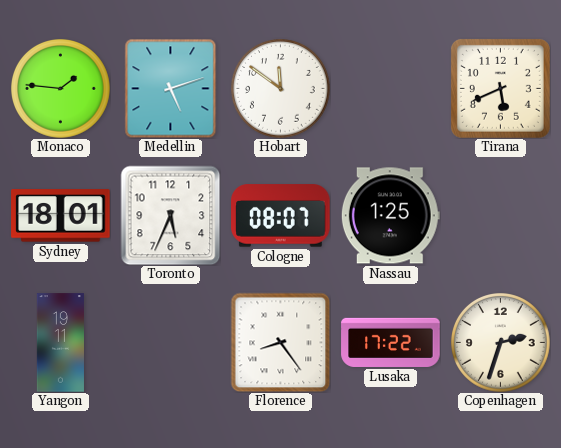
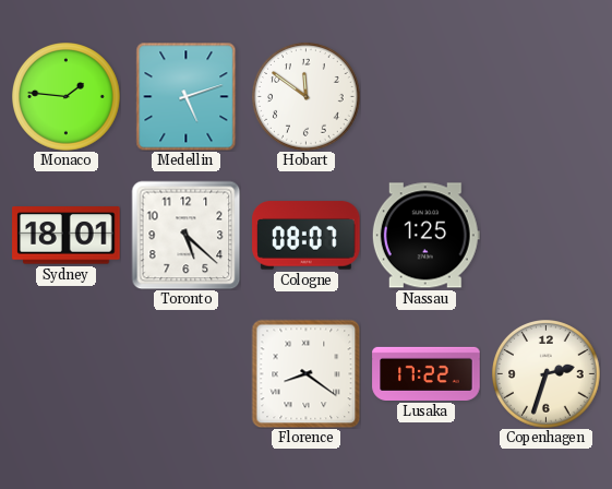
Tirana: 5:41 -> none (500, 88)
Toronto: 5:34 -> 5:22 (185, 235)
Yangon: 19:11 -> none (60, 343)
Florence: 8:24 -> 8:21 (305, 373)
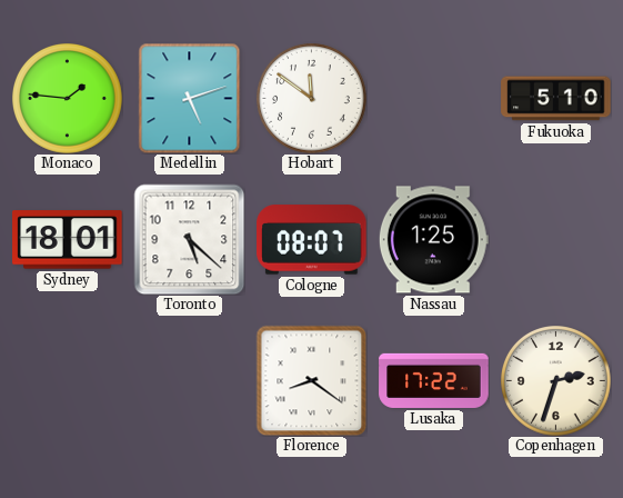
Fukuoka: none -> 5:10 (556, 99)
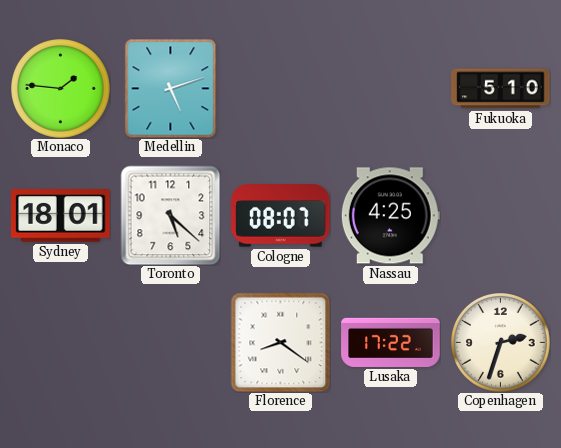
Hobart: 11:51 -> none (312, 99)
Nassau: 1:25 -> 4:25 (390, 216)
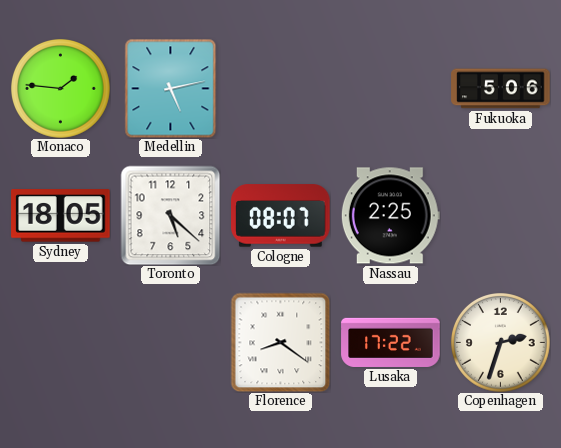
Medellin: 5:12 -> 5:13 (171, 88)
Fukuoka: 5:10 -> 5:06 (501, 89)
Sydney: 18:01 -> 18:05 (61, 216)
Nassau: 4:25 -> 2:25 (390, 216)
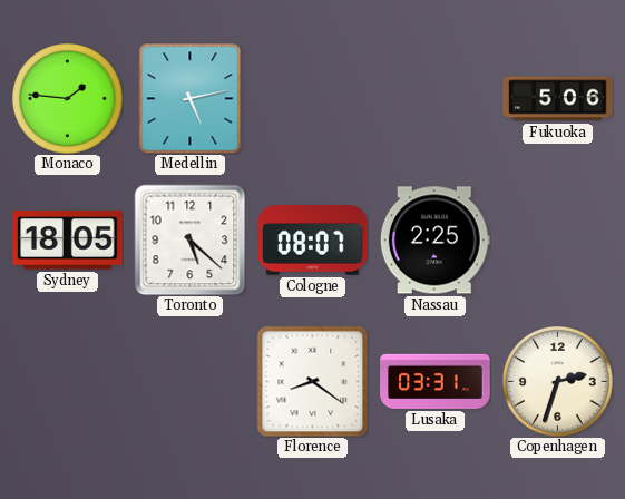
Lusaka: 17:22 -> 03:31 (436, 381)
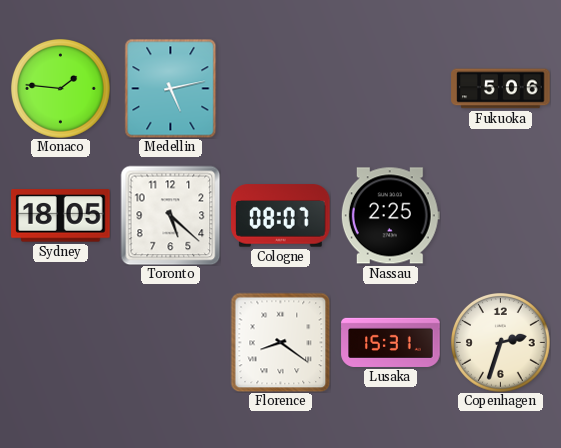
Lusaka: 03:31 -> 15:31 (391, 342)
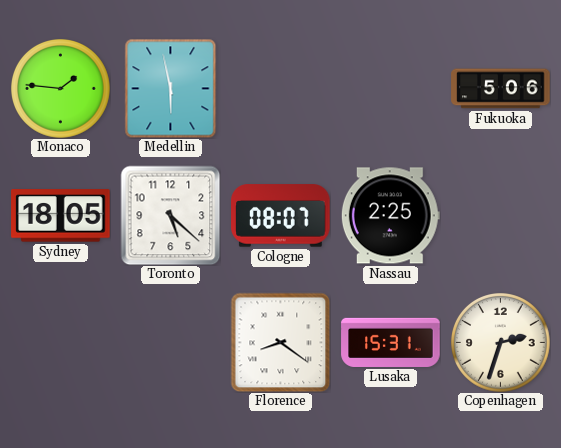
Medellin: 5:13 -> 5:58 (171, 88)
